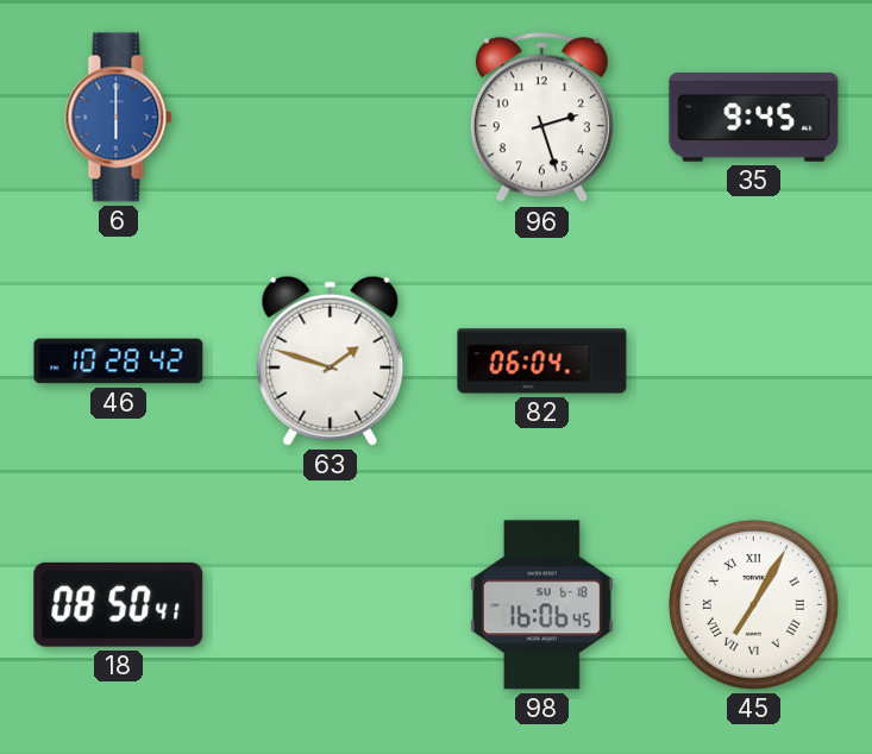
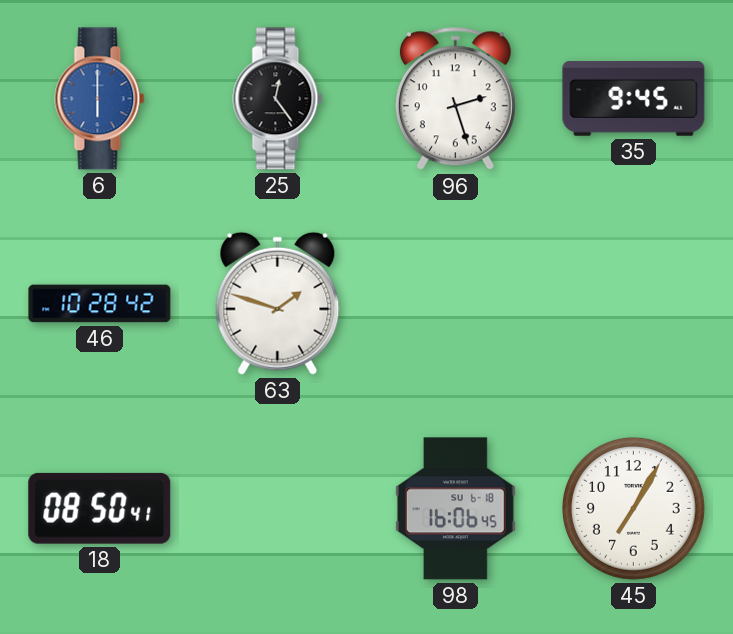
25: none -> 12:24 (278, 99)
82: 06:04 -> none (542, 362)
45 numerals: Roman -> Arabic (633, 508)
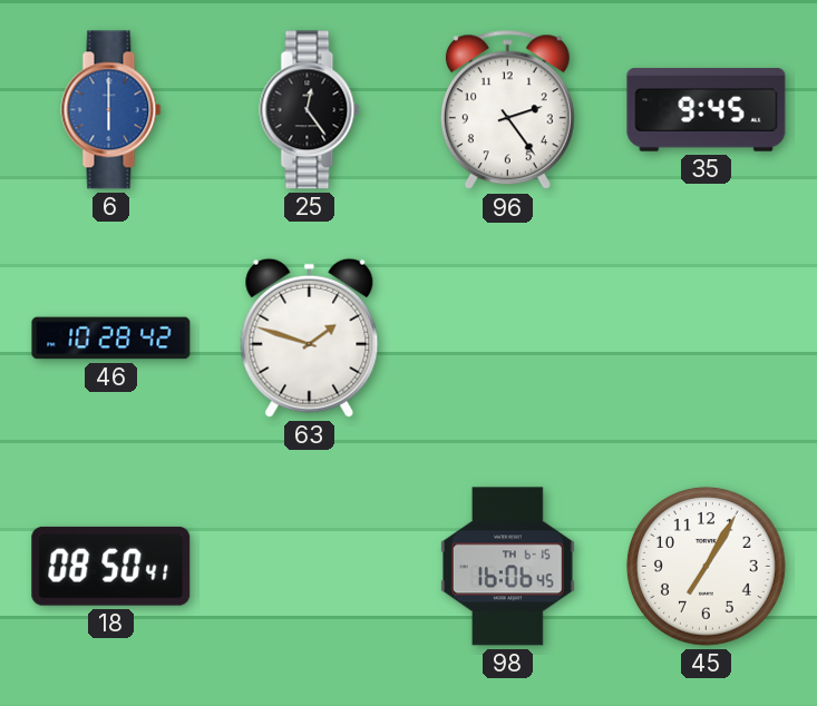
96: 2:27 -> 2:24 (507, 110)
98 date: SU 6-18 -> TH 6-15 (507, 567)
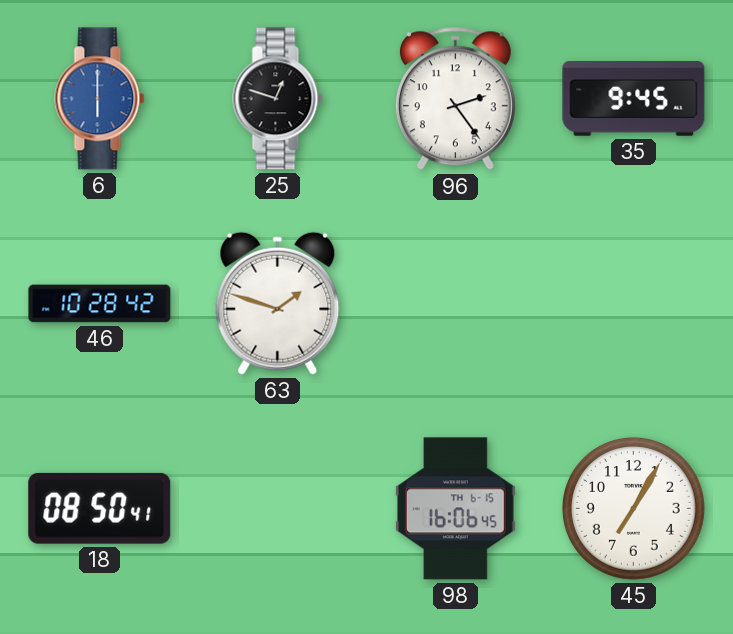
25: 12:24 -> 12:48 (278, 99)
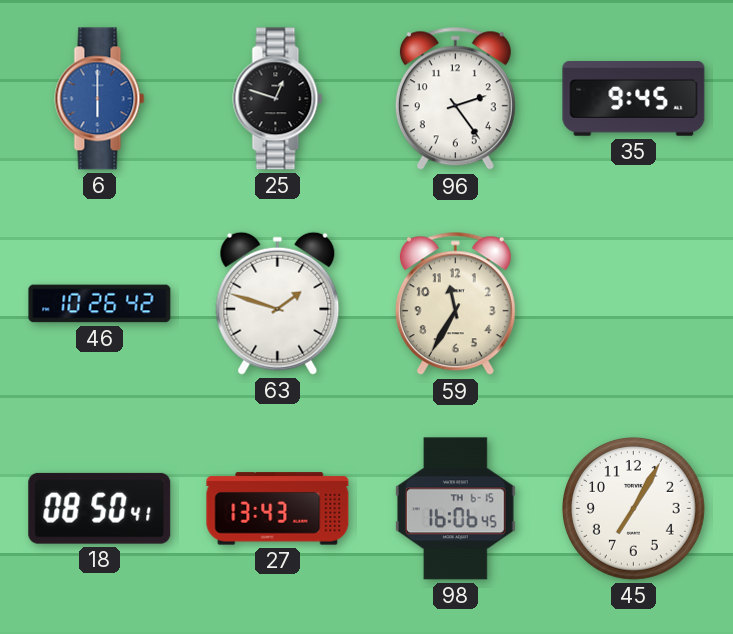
46: 10:28 -> 10:26 (100, 304)
59: none -> 11:35 (455, 304)
27: none -> 13:43 (278, 509)
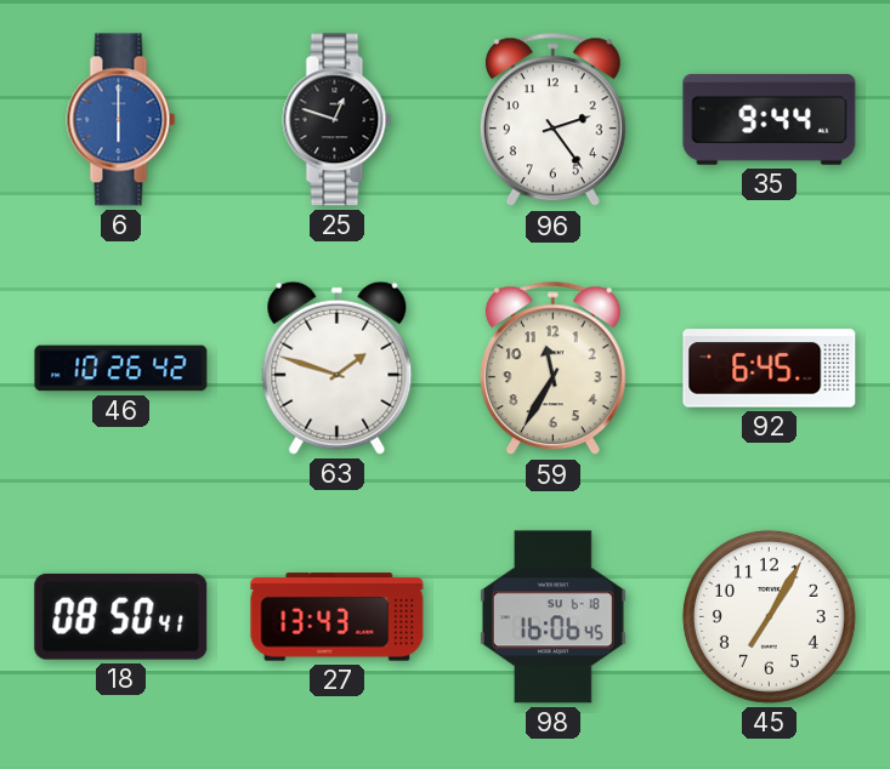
35: 9:45 -> 9:44 (770, 120)
92: none -> 6:45 (770, 369)
98 date: TH 6-15 -> SU 6-18 (552, 617)
